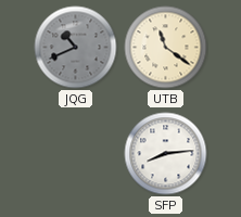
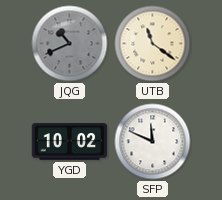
YGD: none -> 10:02 (70, 142)
SFP: 8:14 -> 11:49 (153, 142)
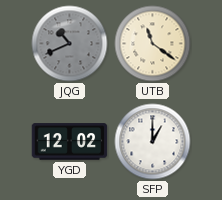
YGD: 10:02 -> 12:02 (70, 142)
SFP: 11:49 -> 1:00 (153, 142)
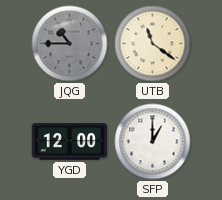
JQG: 10:41 -> 10:45 (70, 44)
YGD: 12:02 -> 12:00 (70, 142)
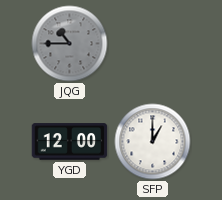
UTB: 11:21 -> none (153, 44)
